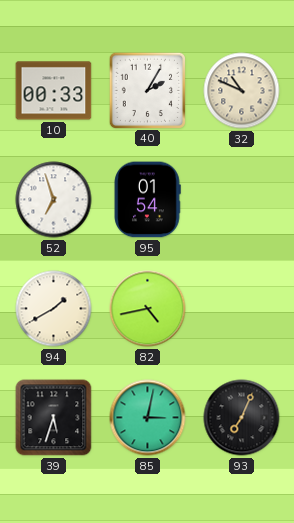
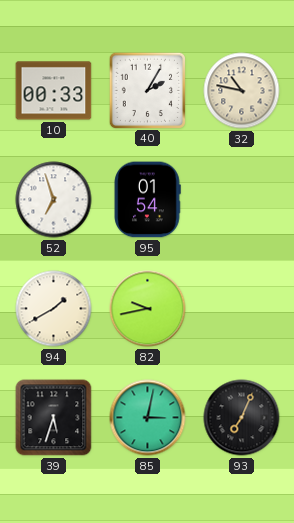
32: 10:49 -> 10:47 (242, 91)
82: 4:43 -> 9:43 (148, 309)
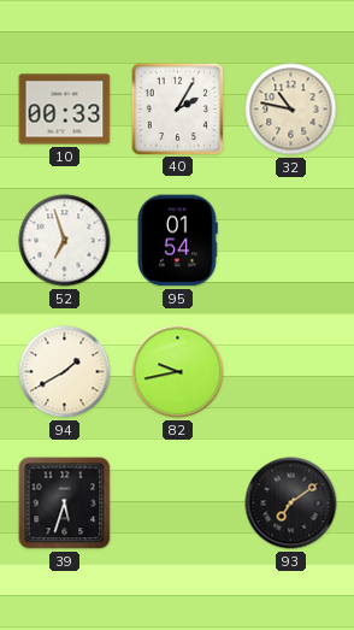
85: 3:02 -> none (148, 418)
93: 7:04 -> 7:09 (291, 504)
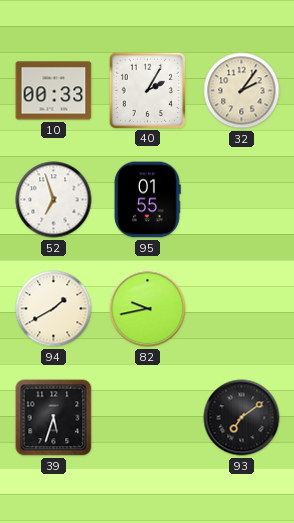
32: 10:47 -> 2:06 (242, 91)
95: 01:54 -> 01:55 (147, 200)
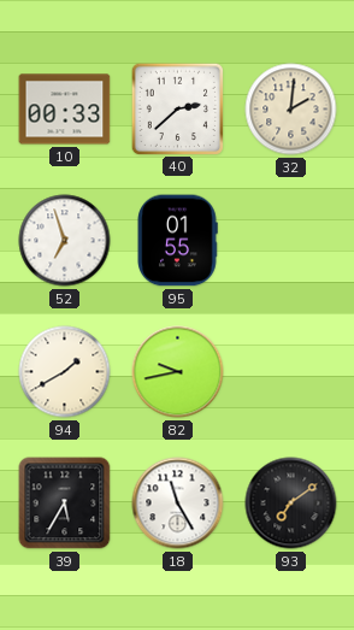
40: 2:05 -> 2:38 (177, 108)
32: 2:06 -> 2:01 (291, 110)
39: 5:33 -> 5:35 (65, 504)
18: none -> 11:25 (178, 504)
